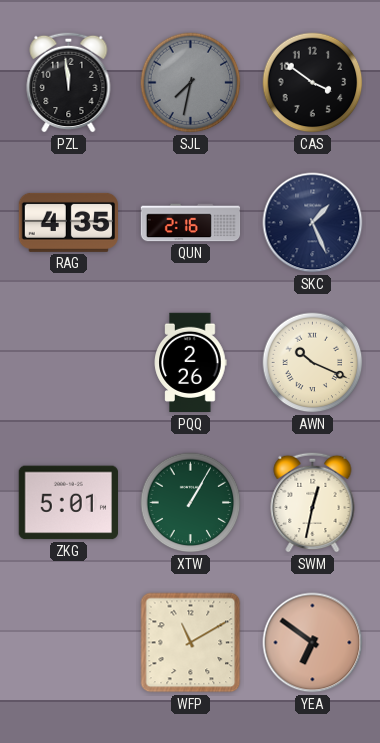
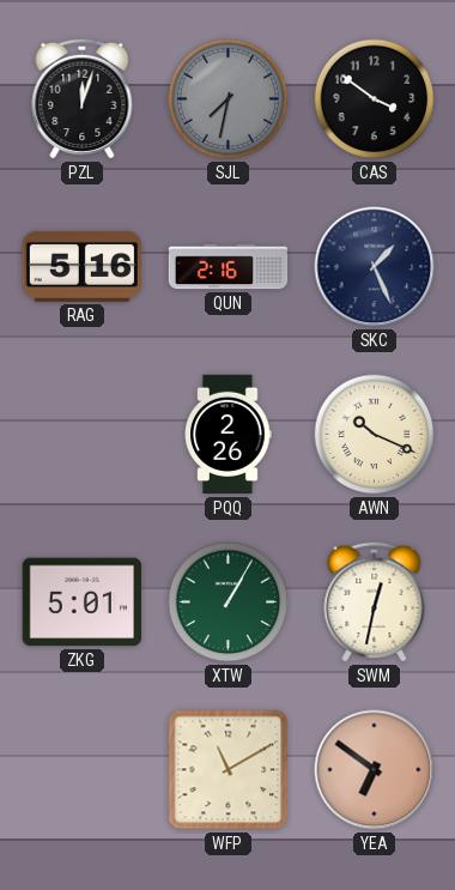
PZL: 11:59 -> 12:03 (83, 98)
RAG: 4:35 -> 5:16 (81, 266)
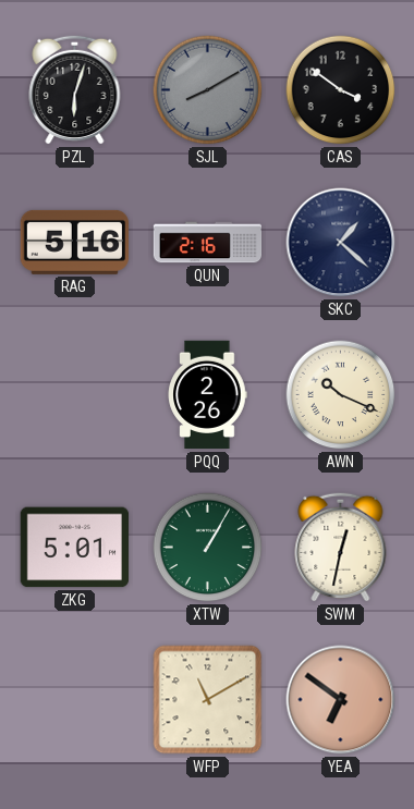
PZL: 12:03 -> 6:03 (75, 89)
SJL: 7:32 -> 8:10 (208, 90)
SKC: 1:26 -> 1:22 (341, 243)
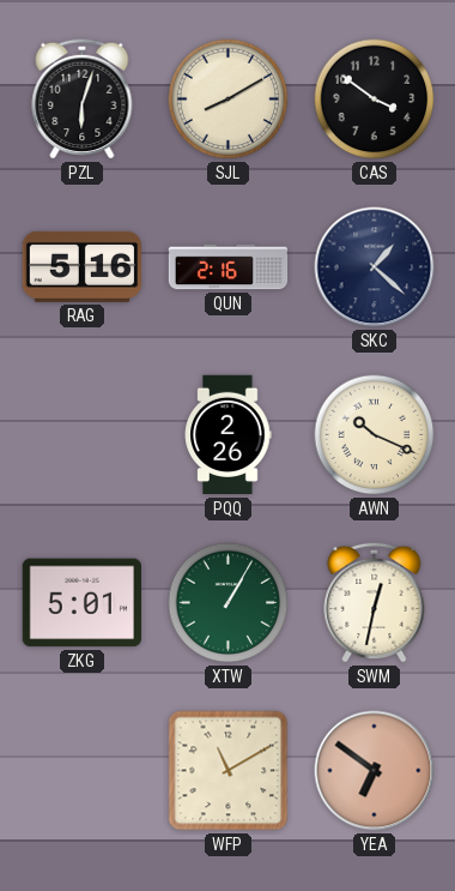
SJL dial: grey -> cream (229, 100)
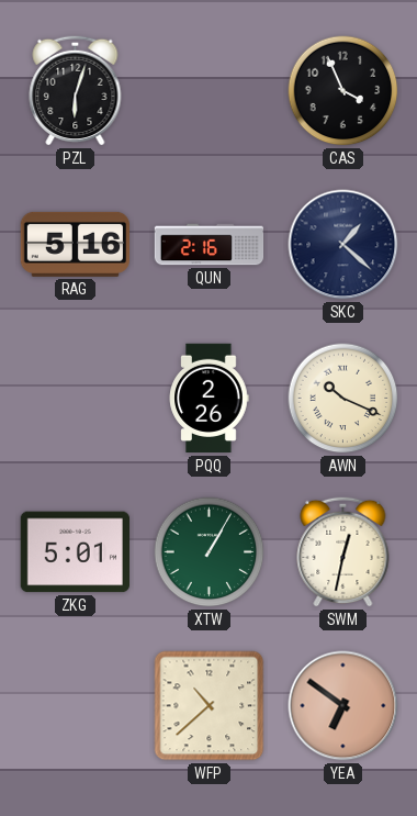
SJL: 8:10 -> none (229, 100)
CAS: 3:51 -> 3:56 (343, 91)
WFP: 11:10 -> 10:38 (210, 706)
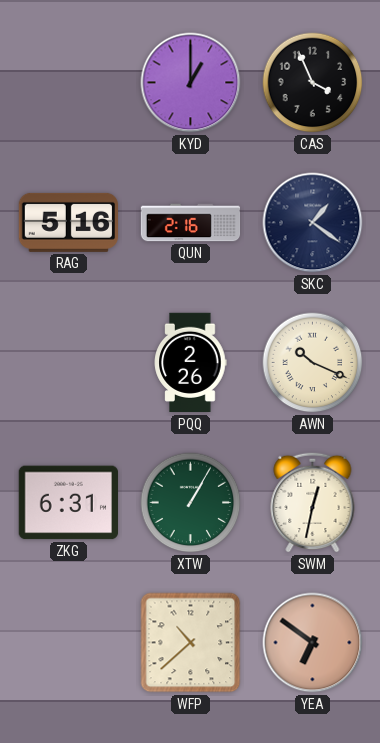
PZL: 6:03 -> none (76, 90)
KYD: none -> 1:00 (191, 83)
SKC: 1:22 -> 1:21 (313, 223)
ZKG: 5:01 -> 6:31 (68, 503)
